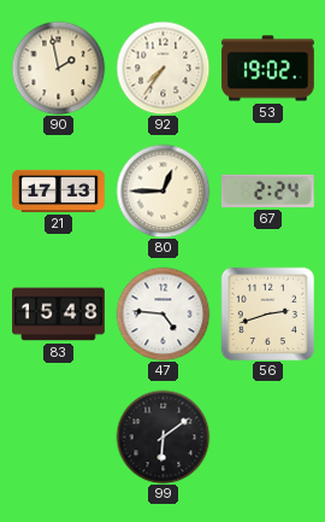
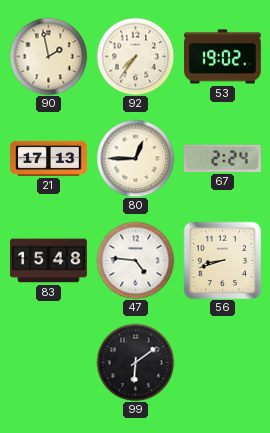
56: 2:42 -> 8:42 (222, 260)
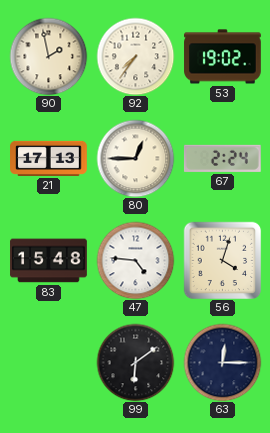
56: 8:42 -> 4:03 (222, 260)
63: none -> 12:15 (222, 362)
